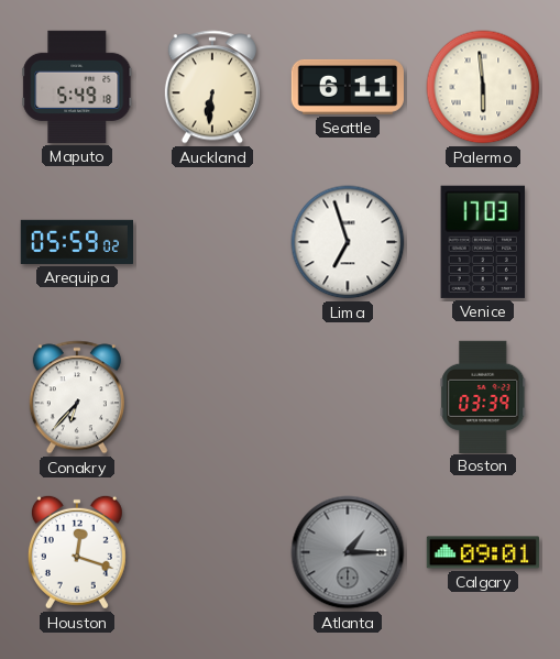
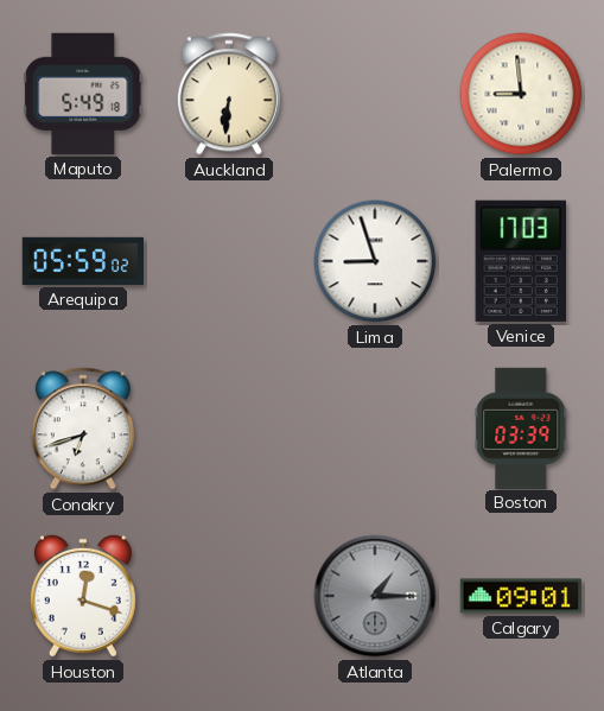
Seattle: 6:11 -> none (348, 87)
Palermo: 5:59 -> 8:59 (521, 94)
Lima: 6:57 -> 8:57 (375, 261)
Conakry: 6:37 -> 6:42 (83, 428)
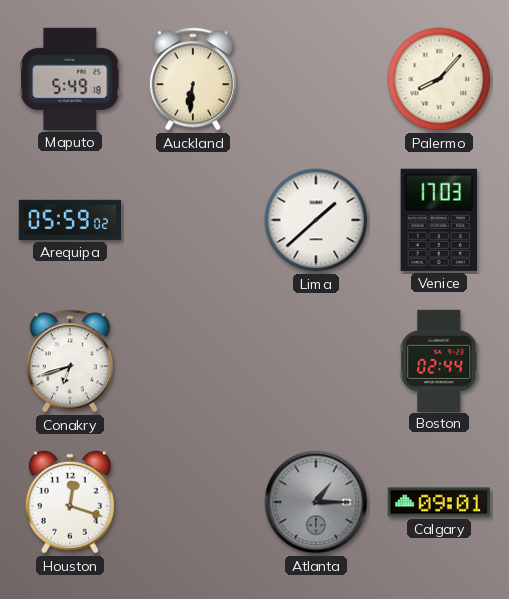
Palermo: 8:59 -> 8:07 (439, 79)
Lima: 8:57 -> 1:38 (316, 220)
Boston: 03:39 -> 02:44 (439, 360)
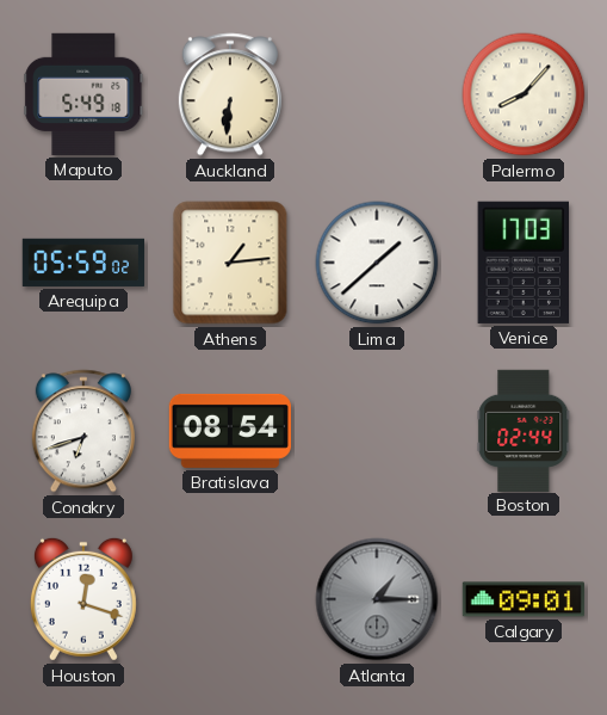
Athens: none -> 1:14 (230, 263)
Bratislava: none -> 08:54 (230, 431)
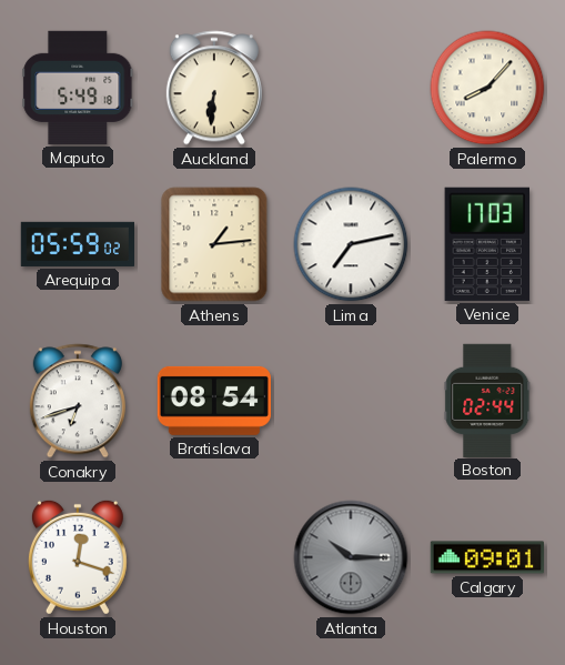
Lima: 1:38 -> 7:13 (351, 244)
Atlanta: 1:15 -> 10:15 (351, 557)
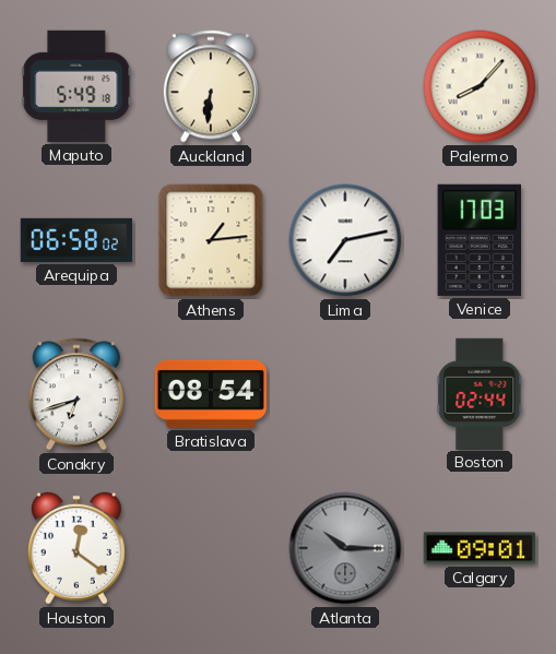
Arequipa: 05:59 -> 06:58 (75, 240)
Houston: 12:18 -> 12:21 (76, 548)
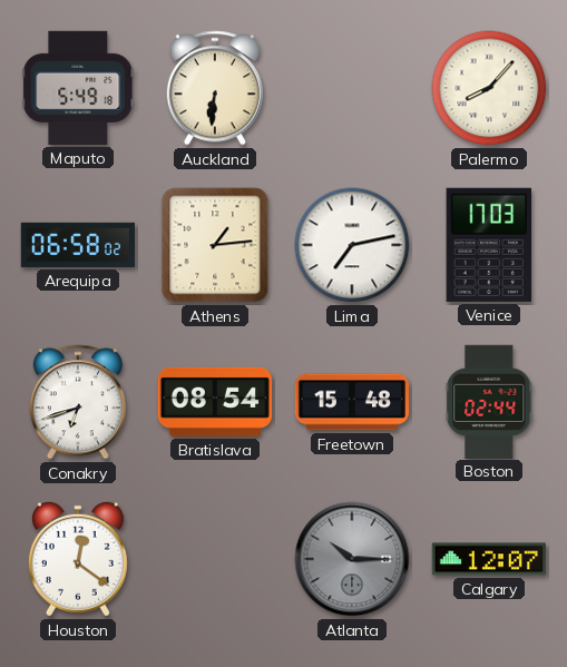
Freetown: none -> 15:48 (351, 402)
Calgary: 09:01 -> 12:07 (488, 559)
